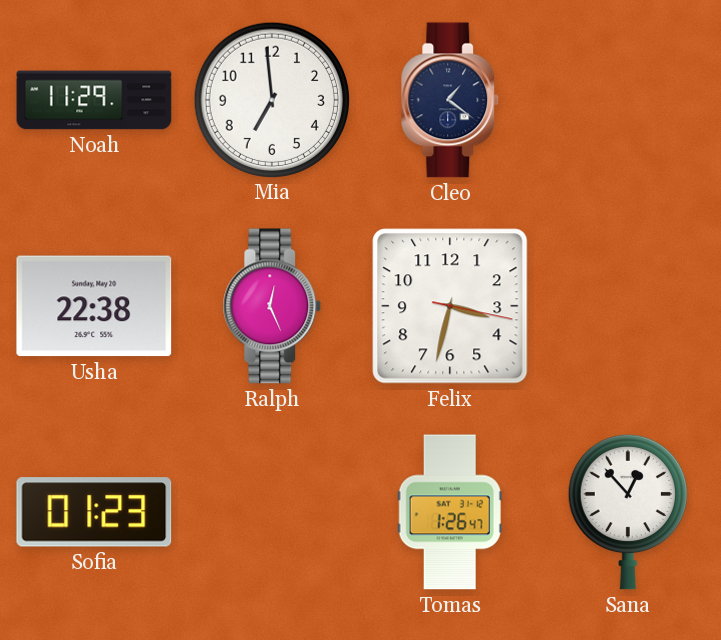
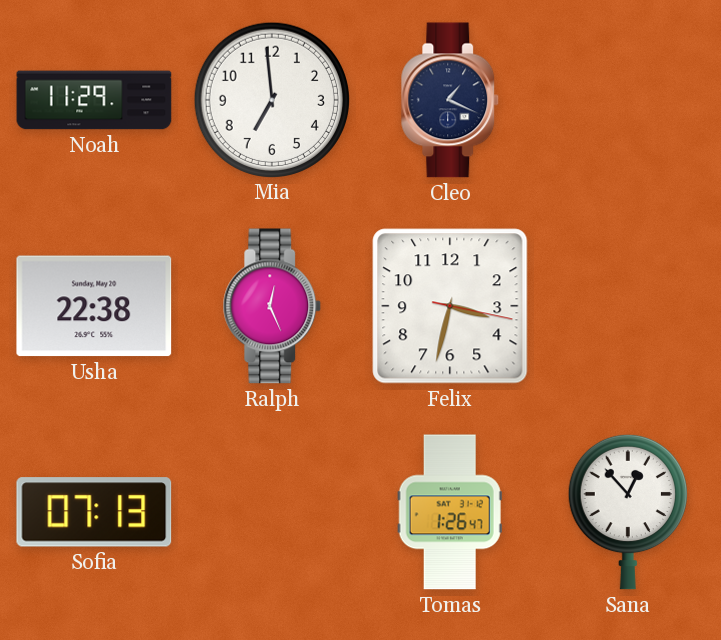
Cleo: 1:21 -> 1:19 (450, 100)
Sofia: 01:23 -> 07:13 (94, 512)
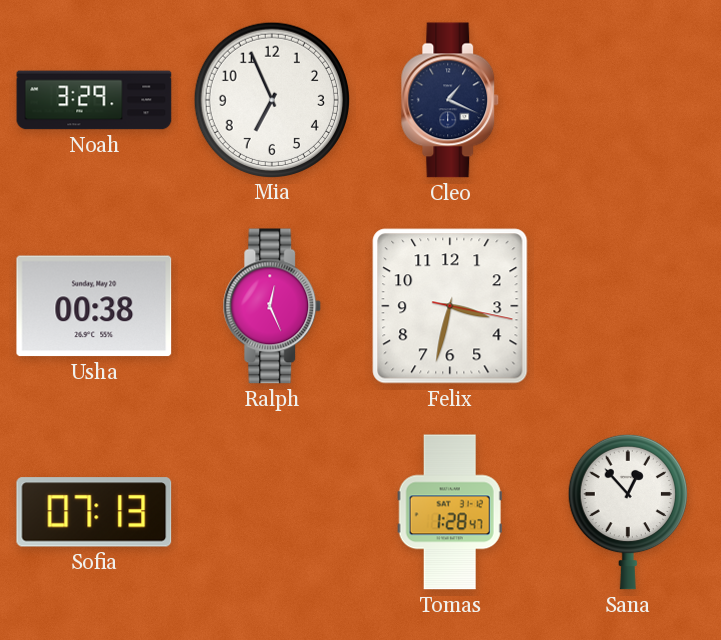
Noah: 11:29 -> 3:29 (94, 100)
Mia: 6:59 -> 6:56 (271, 99)
Usha: 22:38 -> 00:38 (94, 306)
Tomas: 1:26 -> 1:28 (450, 512)
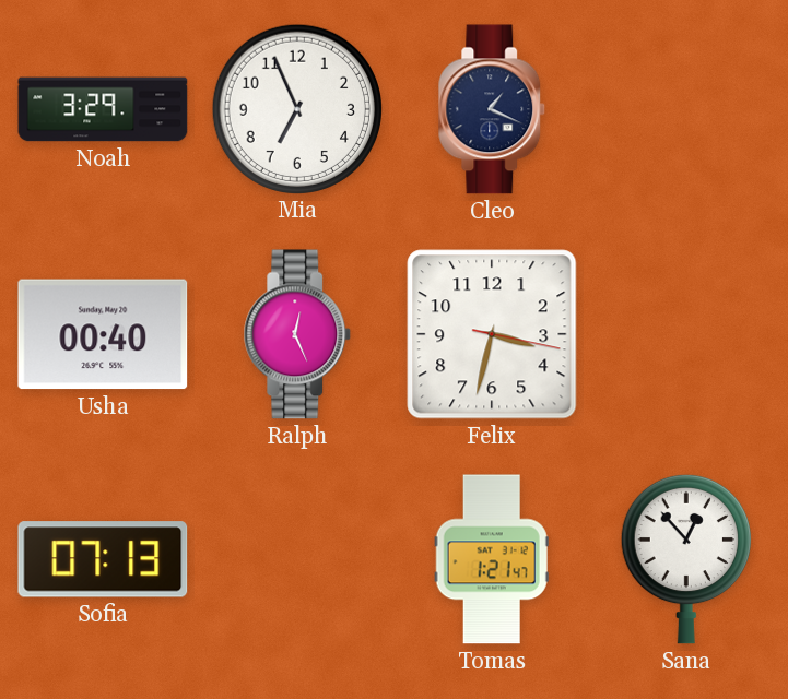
Usha: 00:38 -> 00:40 (103, 334)
Tomas: 1:28 -> 1:21 (492, 559)
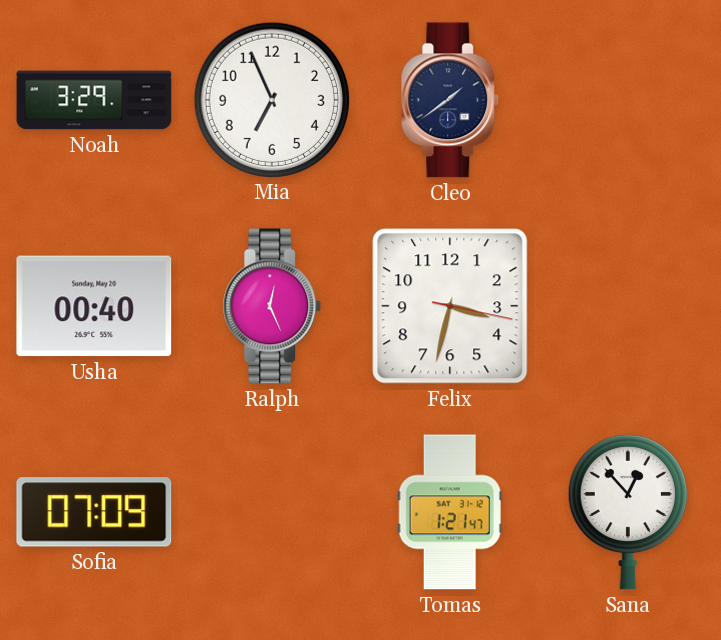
Cleo: 1:19 -> 1:39 (450, 100)
Sofia: 07:13 -> 07:09 (94, 512)
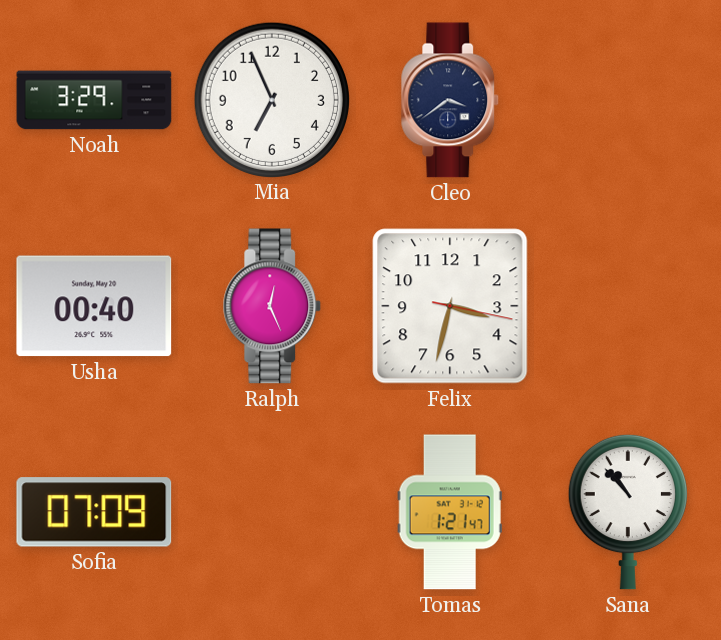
Cleo: 1:39 -> 3:39 (450, 100)
Sana: 12:53 -> 10:53 (628, 512)
